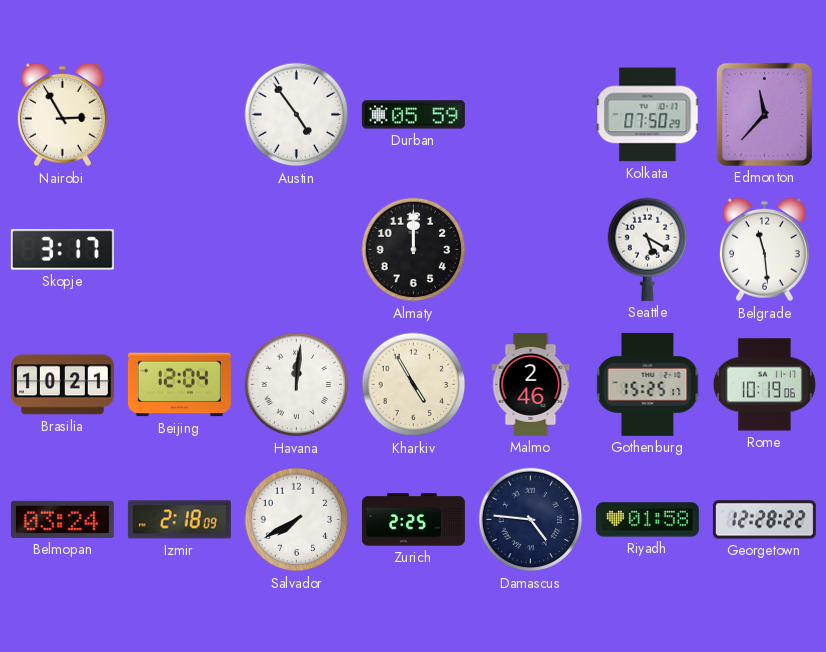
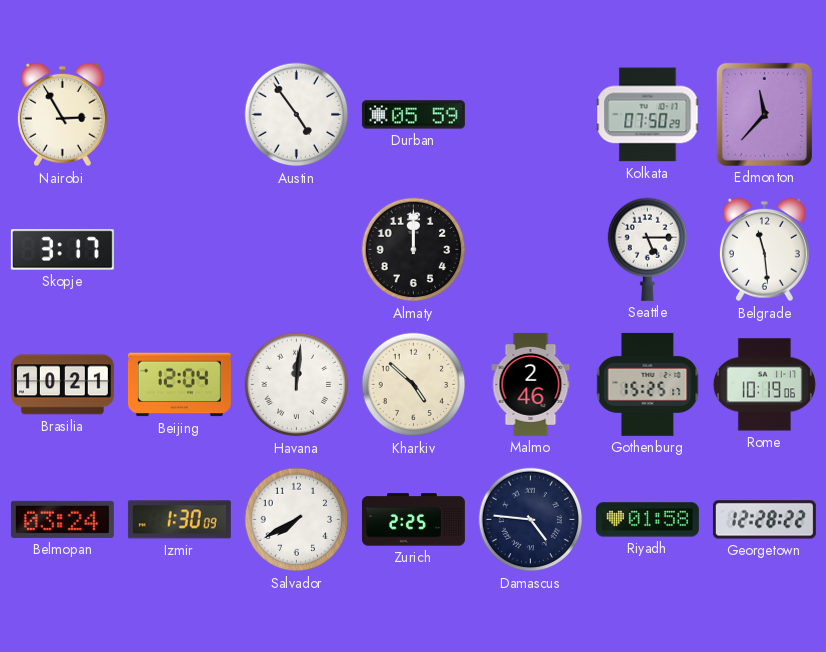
Seattle: 5:20 -> 5:15 (647, 249)
Kharkiv: 4:55 -> 4:52 (414, 385)
Izmir: 2:18 -> 1:30 (179, 520)
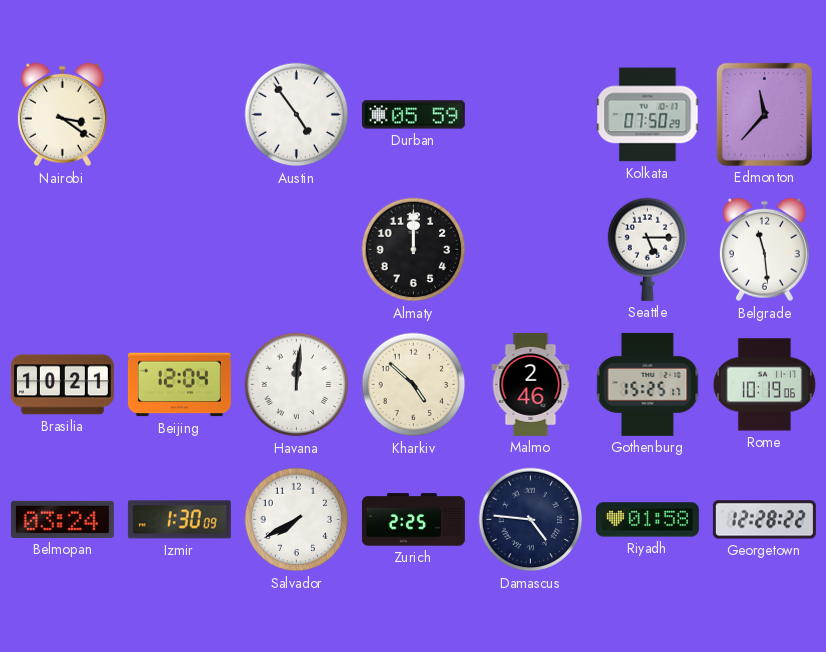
Nairobi: 2:55 -> 3:21 (62, 115)
Skopje: 3:17 -> none (62, 250)
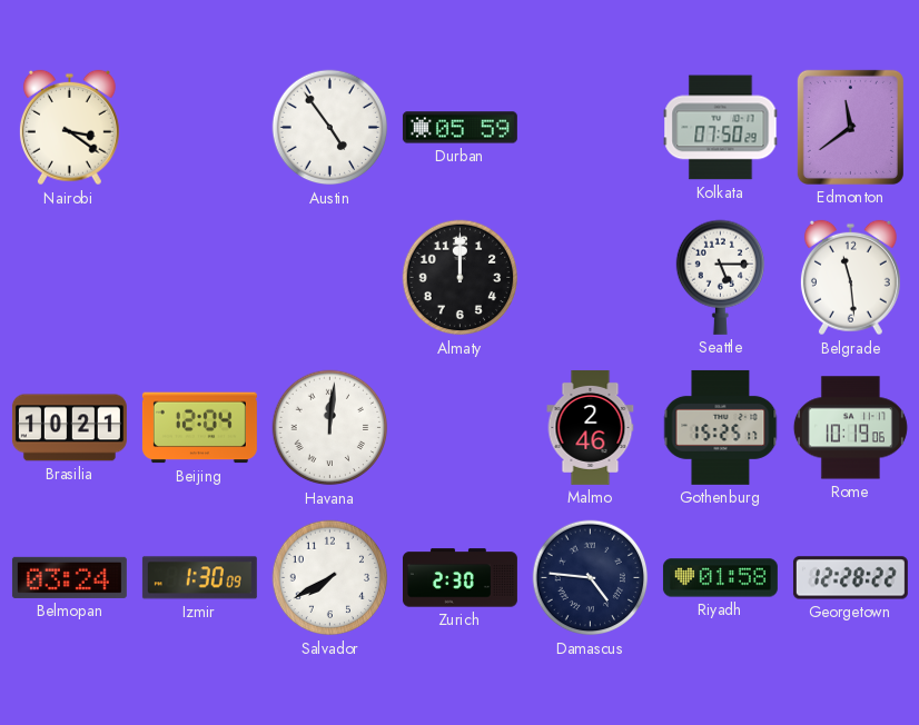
Edmonton: 11:37 -> 11:39 (850, 127)
Kharkiv: 4:52 -> none (414, 385)
Zurich: 2:25 -> 2:30 (459, 578)
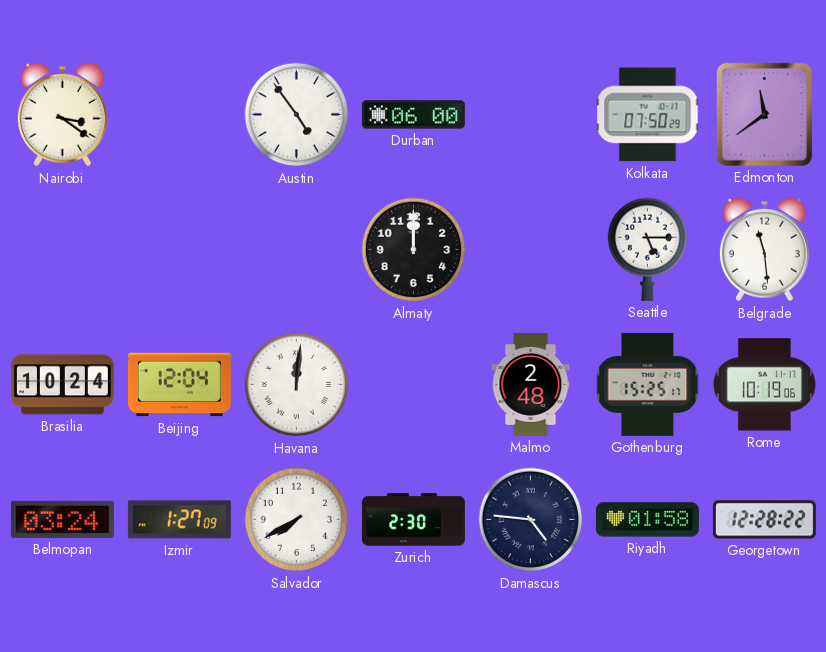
Durban: 05:59 -> 06:00 (413, 115)
Brasilia: 10:21 -> 10:24 (62, 385)
Malmo: 2:46 -> 2:48 (531, 384)
Izmir: 1:30 -> 1:27 (179, 520)
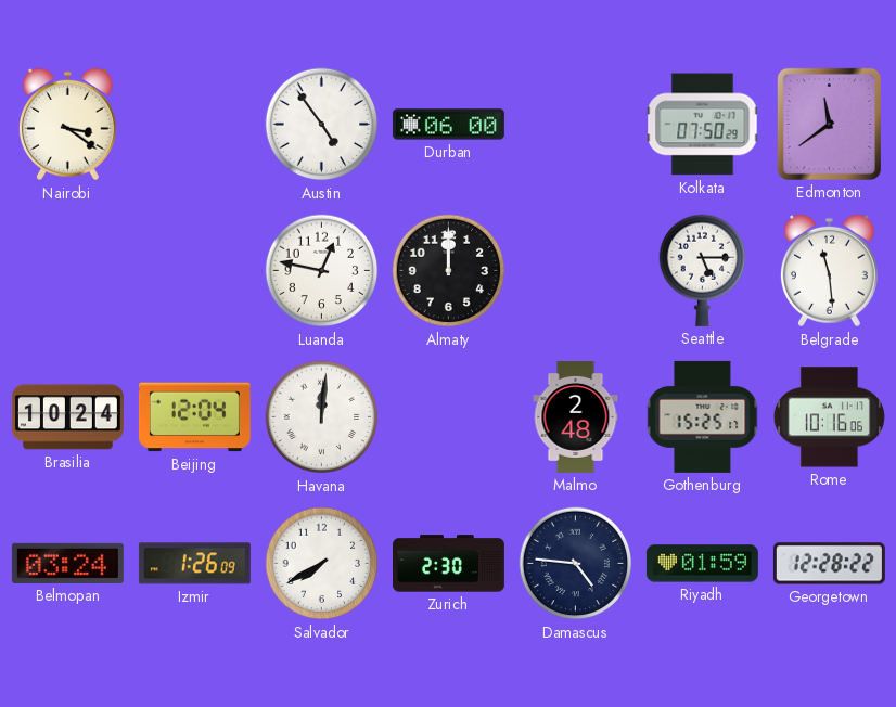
Luanda: none -> 12:47 (322, 271)
Rome: 10:19 -> 10:16 (829, 417)
Izmir: 1:27 -> 1:26 (194, 564)
Riyadh: 01:58 -> 01:59 (702, 564)
